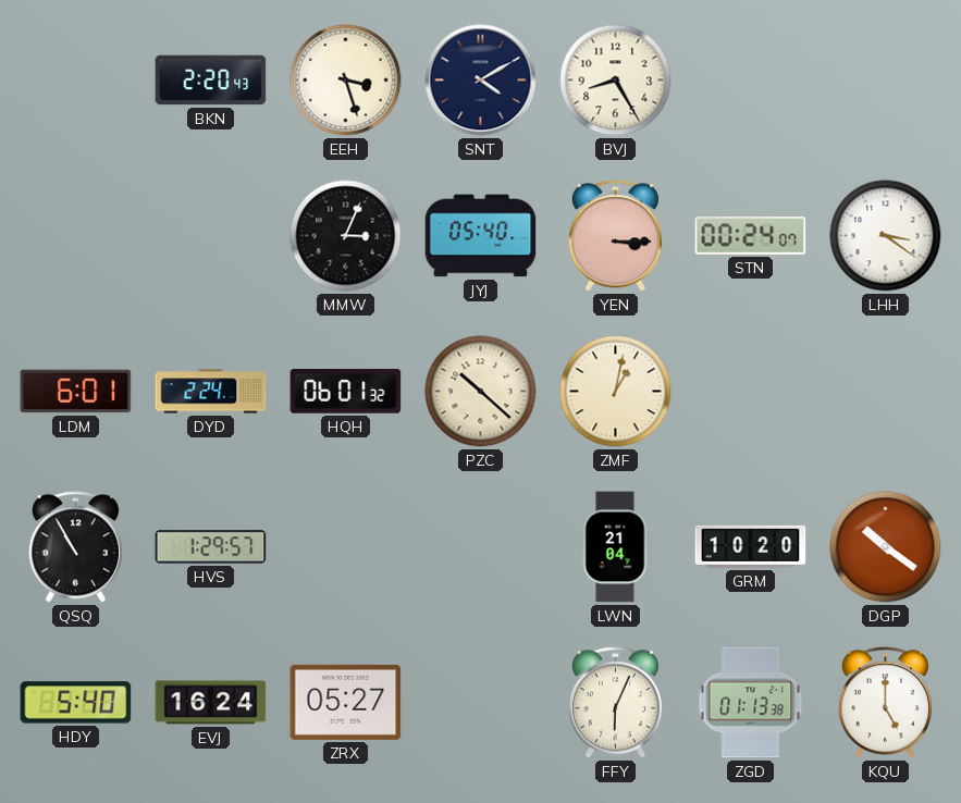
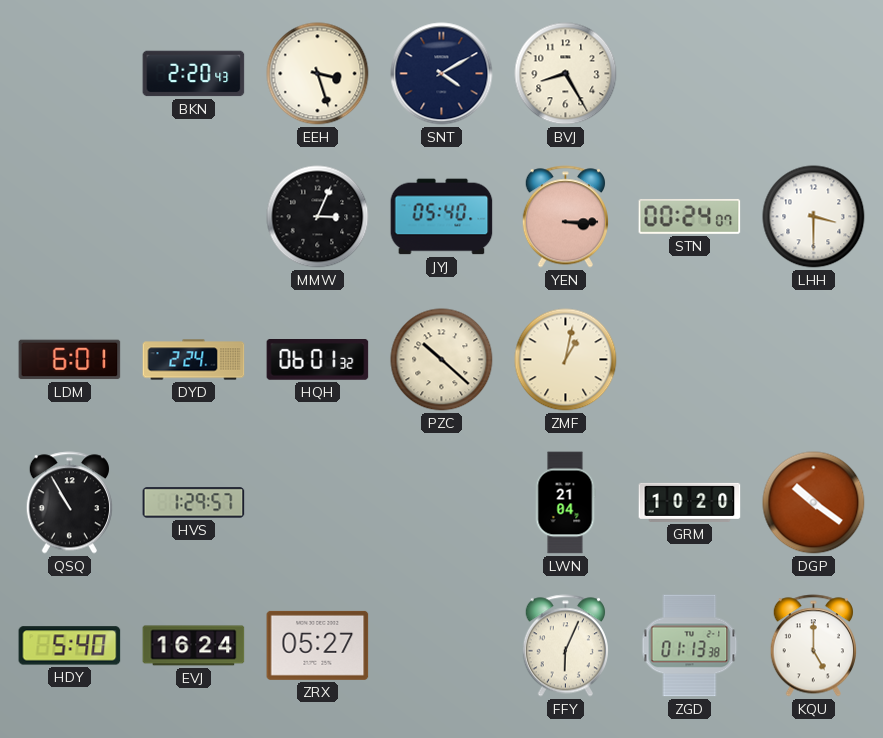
LHH: 3:21 -> 3:30 (814, 217)
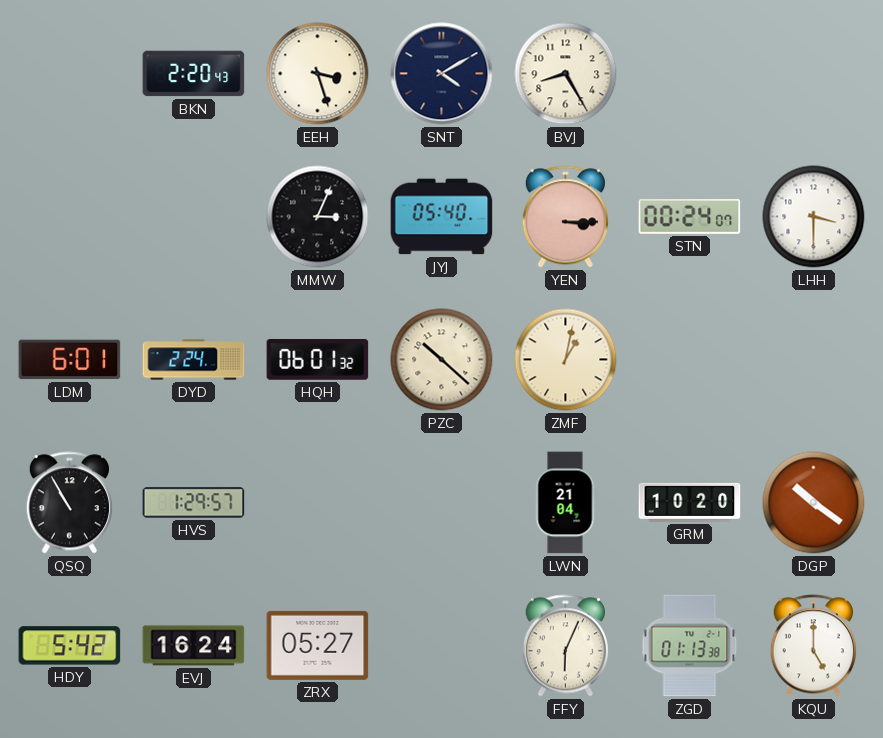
HDY: 5:40 -> 5:42 (70, 646)
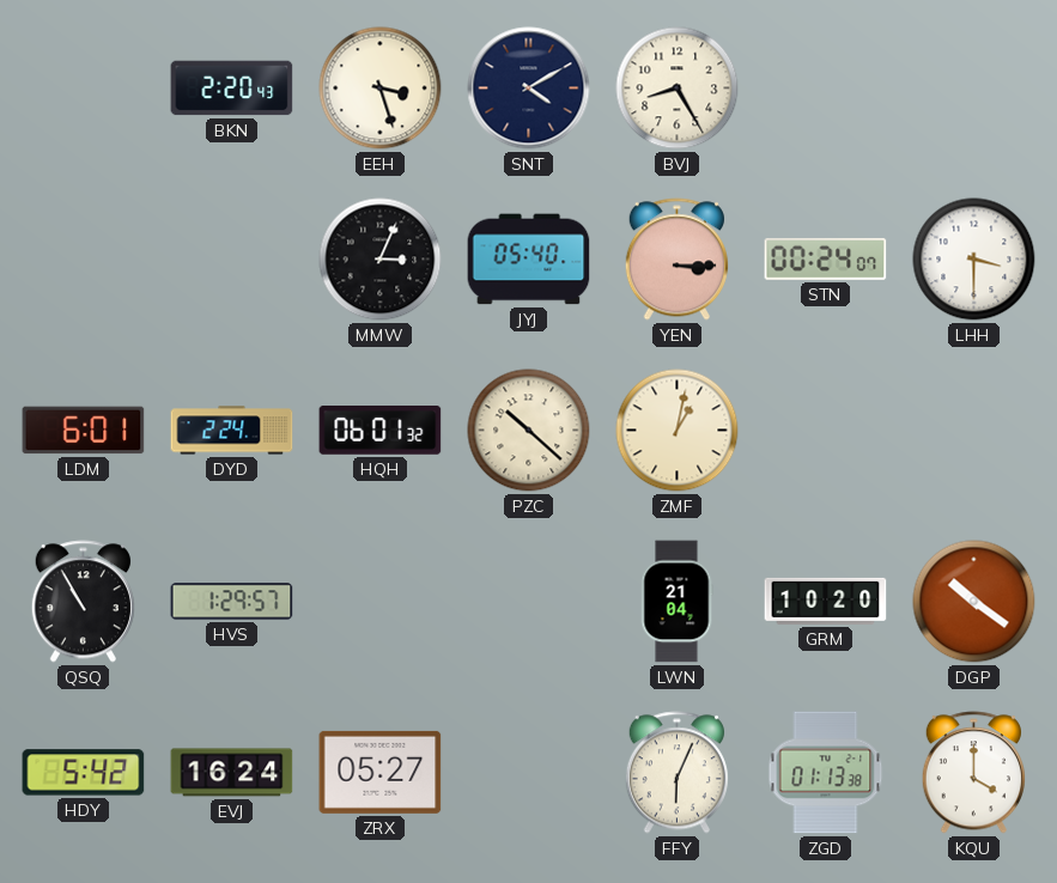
KQU: 5:00 -> 4:00 (973, 773)
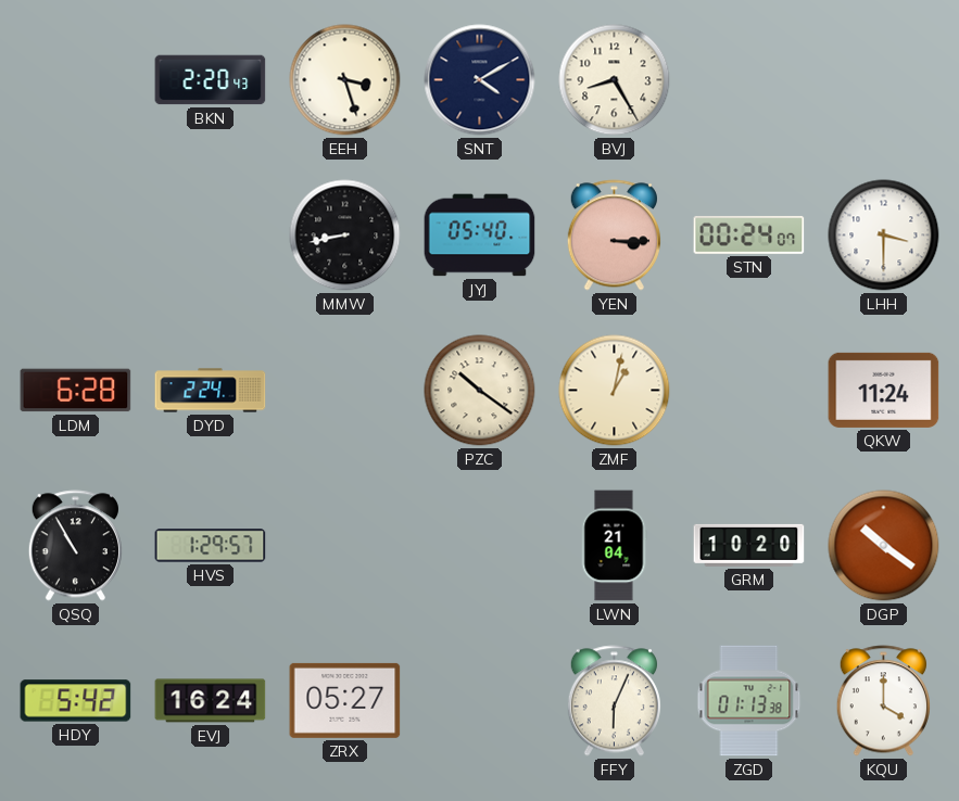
MMW: 3:04 -> 8:43 (345, 236)
LDM: 6:01 -> 6:28 (76, 391)
HQH: 06:01 -> none (381, 431)
PZC: 10:22 -> 10:21 (480, 391)
QKW: none -> 11:24 (884, 390)
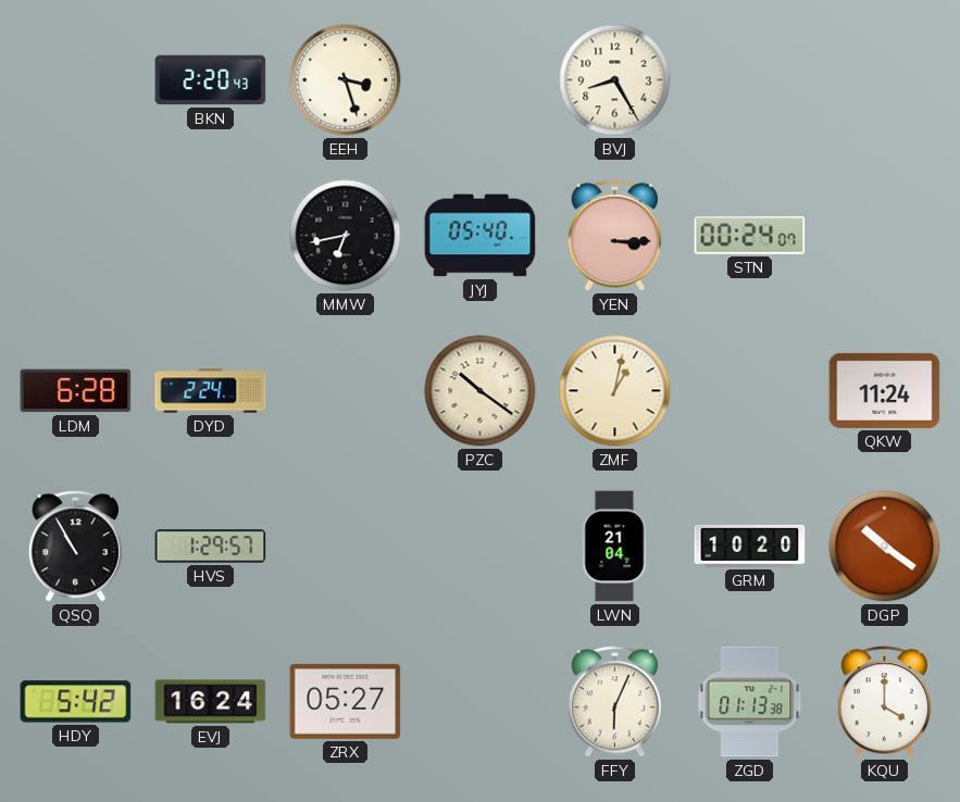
SNT: 4:10 -> none (480, 80)
MMW: 8:43 -> 6:43 (346, 236)
LHH: 3:30 -> none (884, 236)
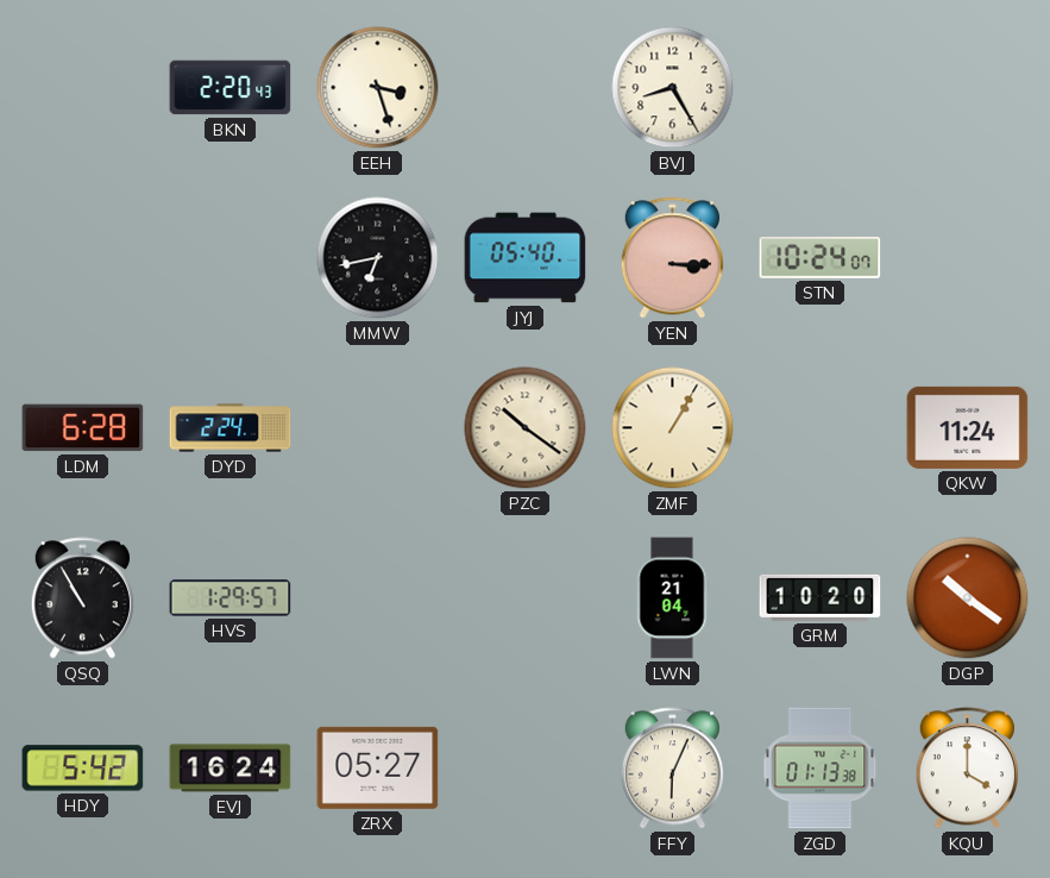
STN: 00:24 -> 10:24 (820, 257)
ZMF: 1:02 -> 1:05 (673, 428)
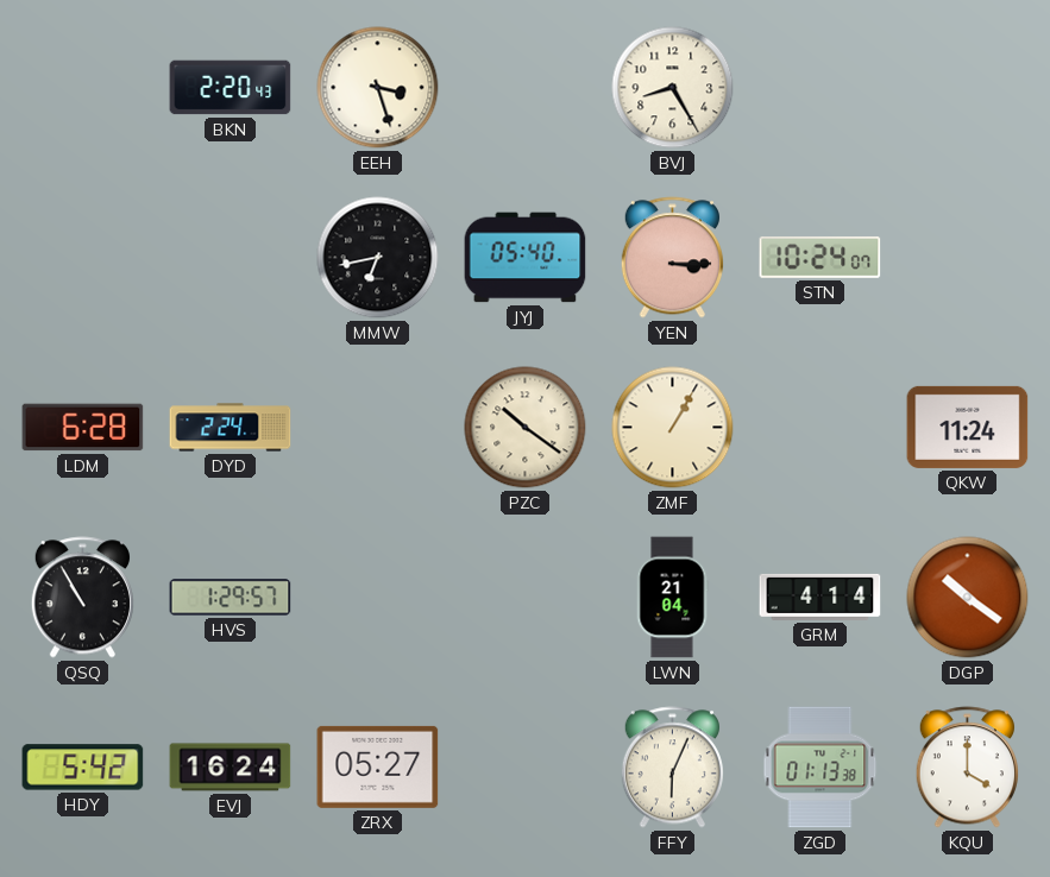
GRM: 10:20 -> 4:14 (820, 597)
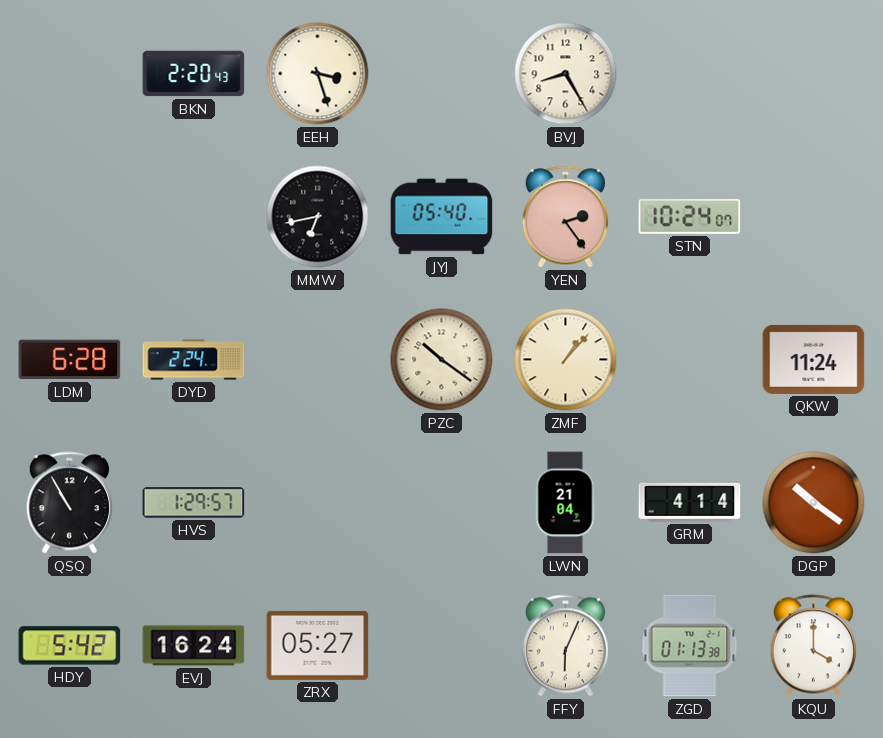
YEN: 3:15 -> 2:24 (565, 217)
ZMF: 1:05 -> 1:07 (566, 360)
